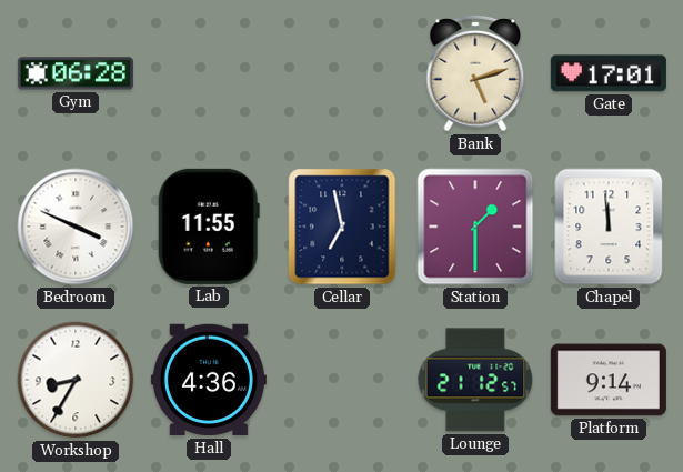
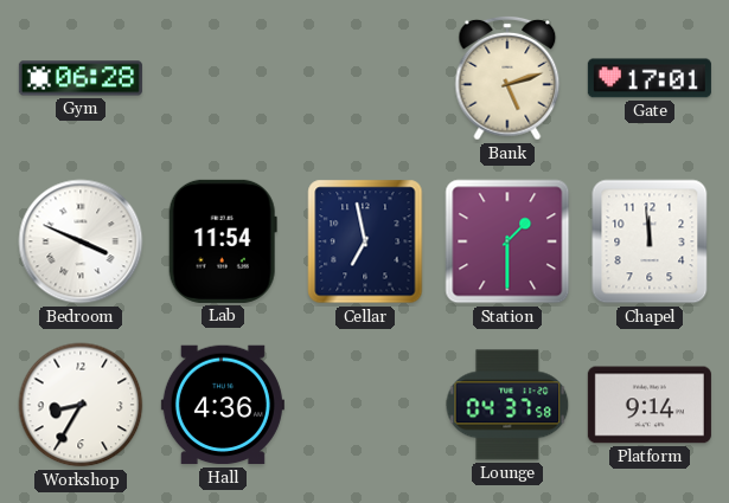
Lab: 11:55 -> 11:54 (223, 241)
Lounge: 21:12 -> 04:37 (507, 405)
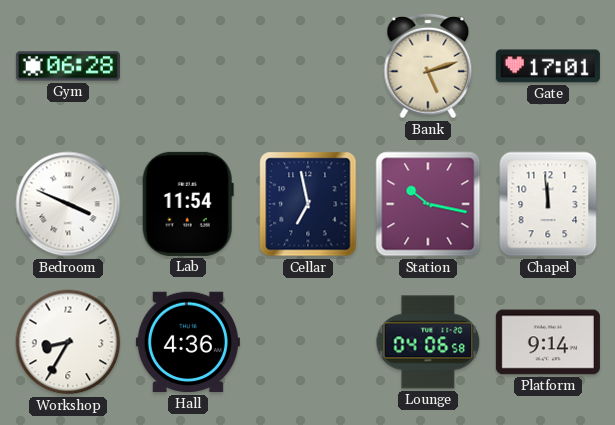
Station: 1:30 -> 10:17 (428, 204)
Lounge: 04:37 -> 04:06 (428, 342)
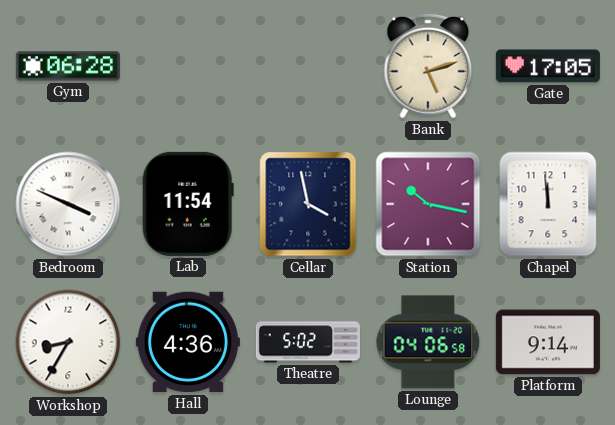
Gate: 17:01 -> 17:05 (548, 66)
Cellar: 6:58 -> 3:58 (308, 204)
Theatre: none -> 5:02 (308, 342)
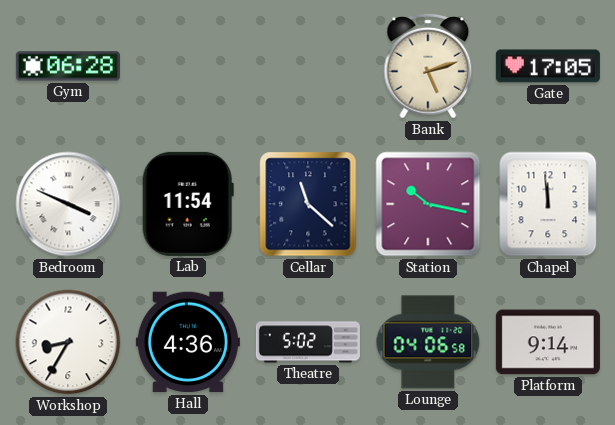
Cellar: 3:58 -> 11:22 (308, 204)
